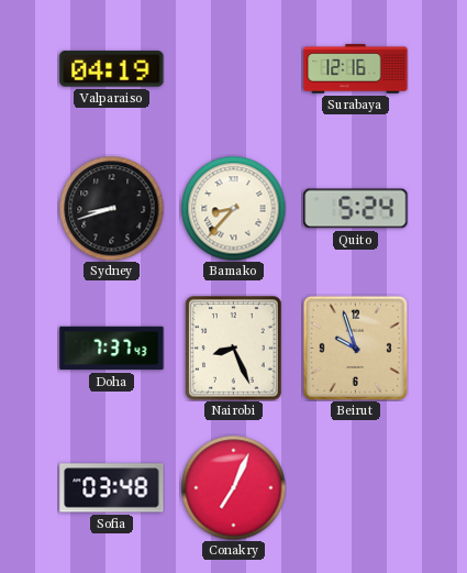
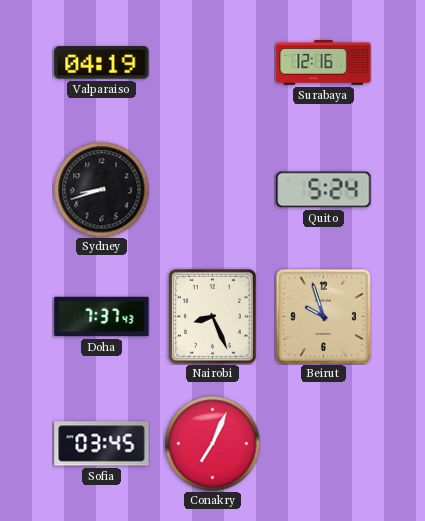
Bamako: 8:37 -> none (233, 208)
Sofia: 03:48 -> 03:45 (102, 444)
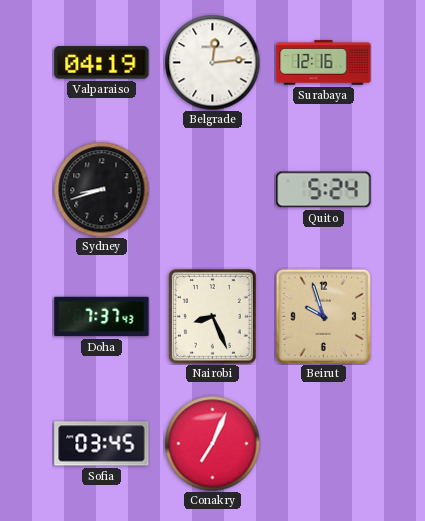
Belgrade: none -> 12:14 (212, 62)
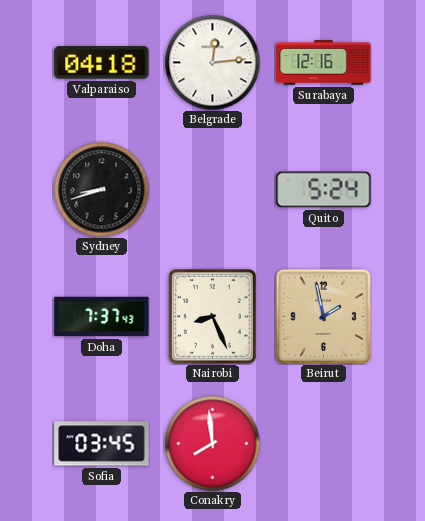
Valparaiso: 04:19 -> 04:18 (102, 63)
Beirut: 9:57 -> 1:58 (323, 316)
Conakry: 7:04 -> 7:59 (212, 443)
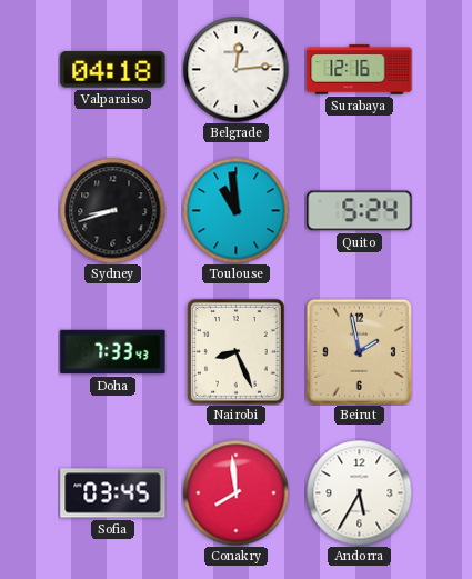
Toulouse: none -> 10:59 (235, 210)
Doha: 7:37 -> 7:33 (113, 352)
Andorra: none -> 5:35 (359, 492)
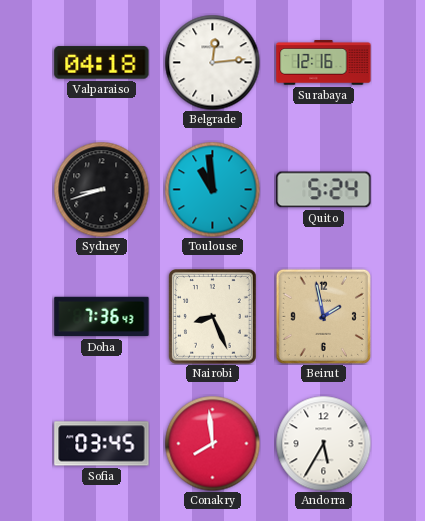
Doha: 7:33 -> 7:36 (102, 317)
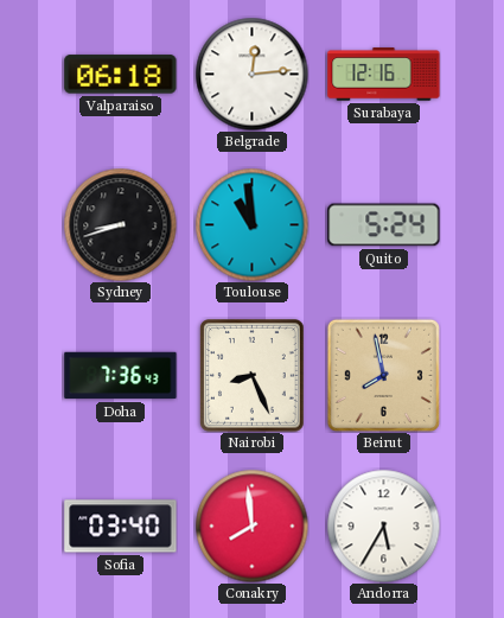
Valparaiso: 04:18 -> 06:18 (121, 75)
Beirut: 1:58 -> 7:58 (383, 375)
Sofia: 03:45 -> 03:40 (121, 527)
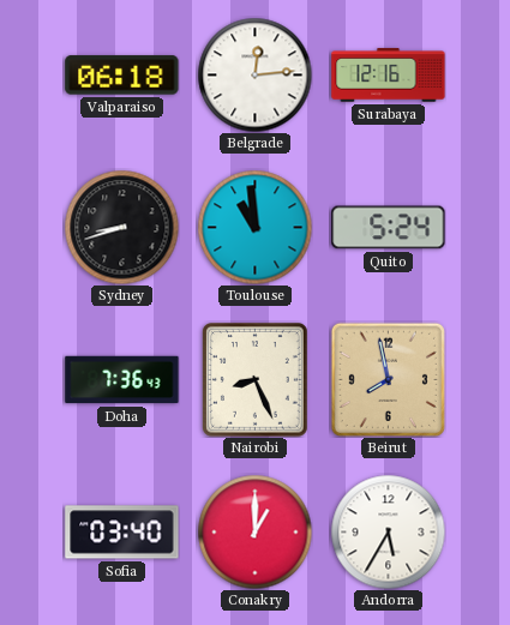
Conakry: 7:59 -> 1:00 (254, 531)
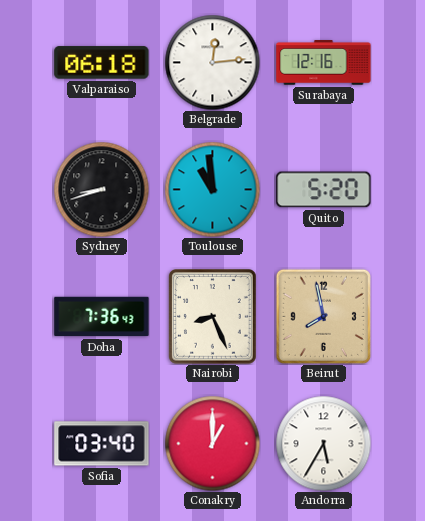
Quito: 5:24 -> 5:20 (324, 190)
